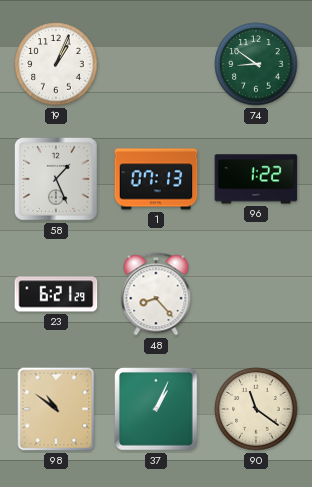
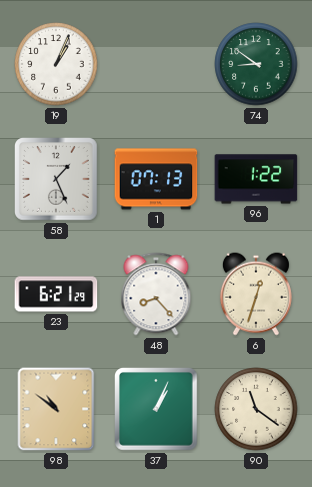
6: none -> 12:33 (256, 294)
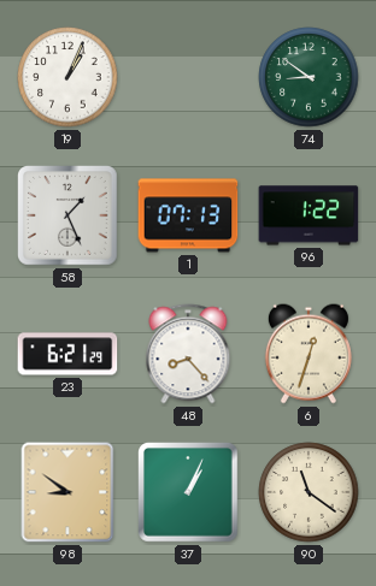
98: 10:51 -> 8:51 (67, 492)
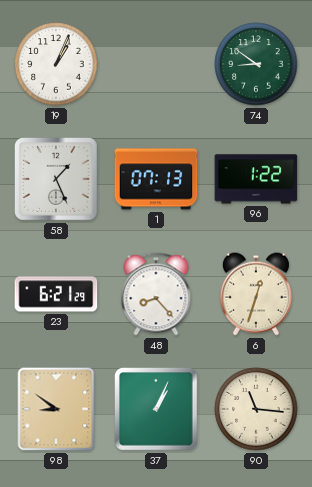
90: 11:21 -> 11:16 (256, 409)
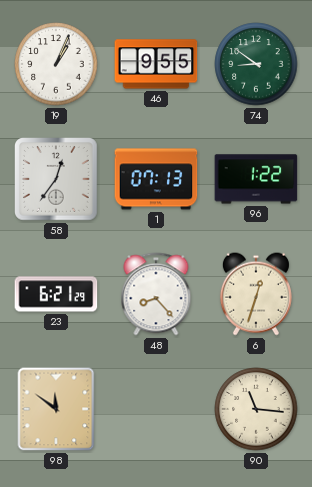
46: none -> 9:55 (156, 64)
58: 1:26 -> 12:36 (57, 180)
98: 8:51 -> 11:51 (56, 409)
37: 1:04 -> none (157, 410)
